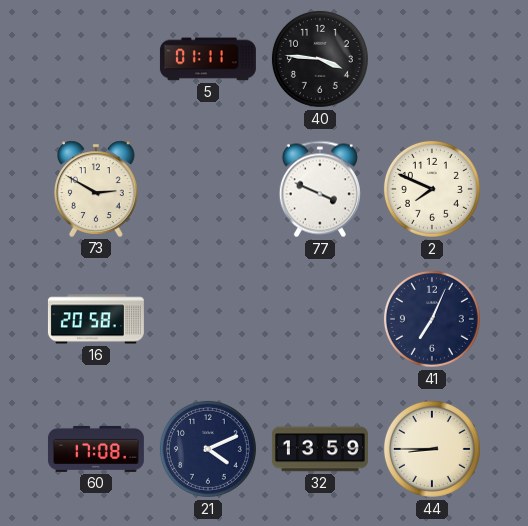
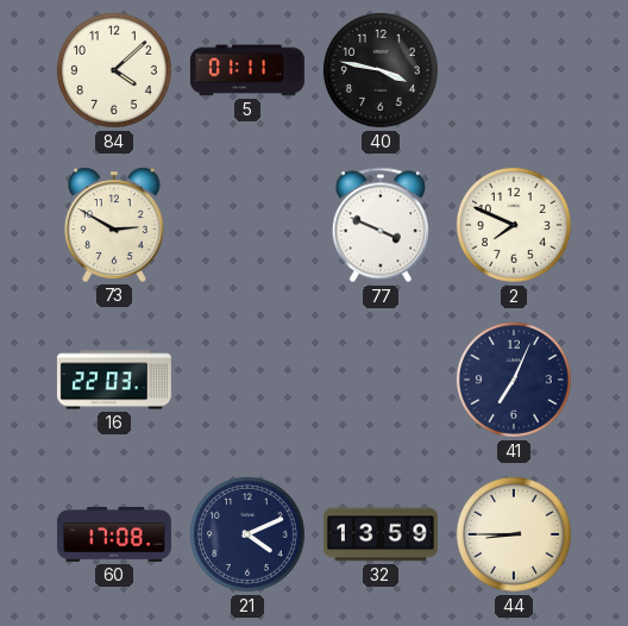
84: none -> 4:08 (114, 70)
40: 3:46 -> 3:47 (381, 70)
16: 20:58 -> 22:03 (114, 380)
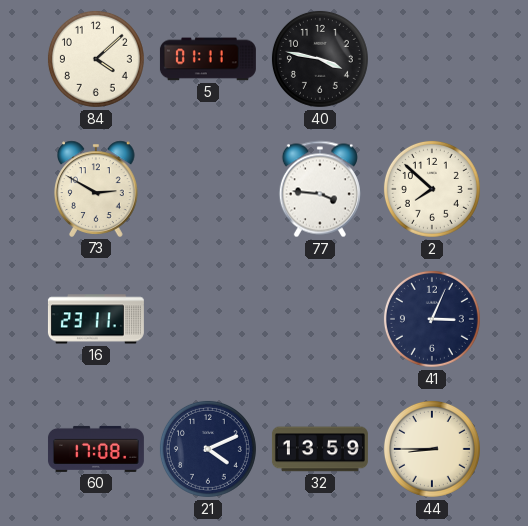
77: 3:49 -> 3:46 (320, 189)
2: 7:49 -> 7:52 (432, 189)
16: 22:03 -> 23:11 (96, 319)
41: 7:04 -> 3:04 (432, 319)
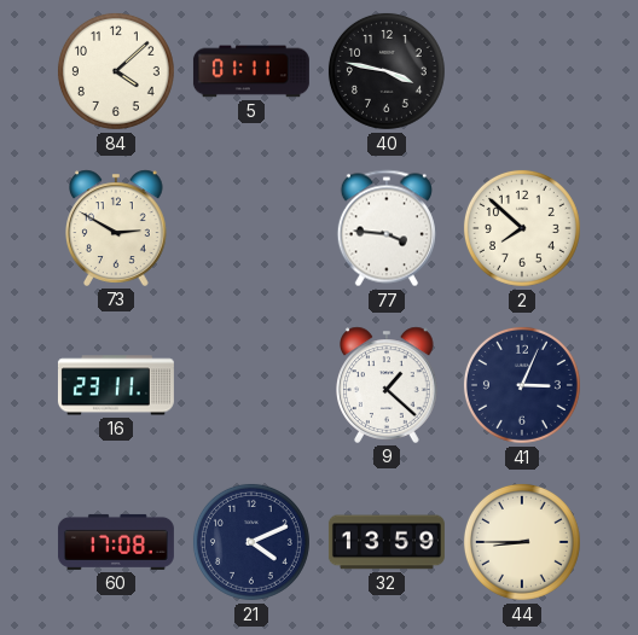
9: none -> 1:22 (388, 385)
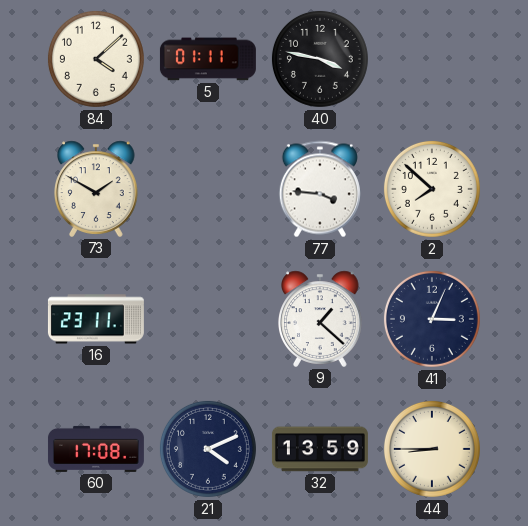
73: 2:50 -> 1:50 (97, 189)
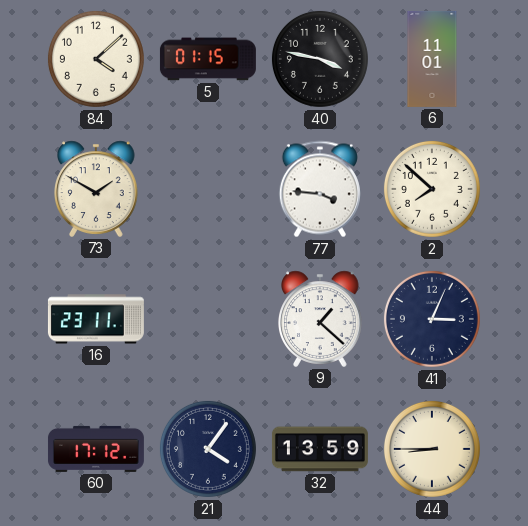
5: 01:11 -> 01:15 (208, 59)
6: none -> 11:01 (432, 59)
60: 17:08 -> 17:12 (96, 449)
21: 4:11 -> 4:06 (208, 449)
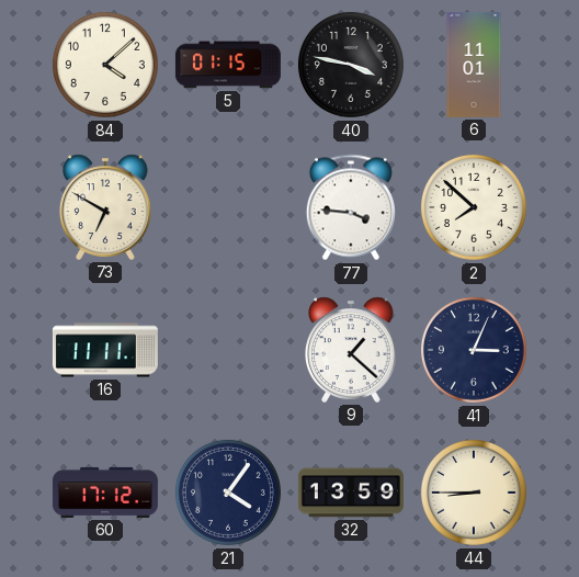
73: 1:50 -> 6:50 (106, 207)
16: 23:11 -> 11:11 (105, 350)
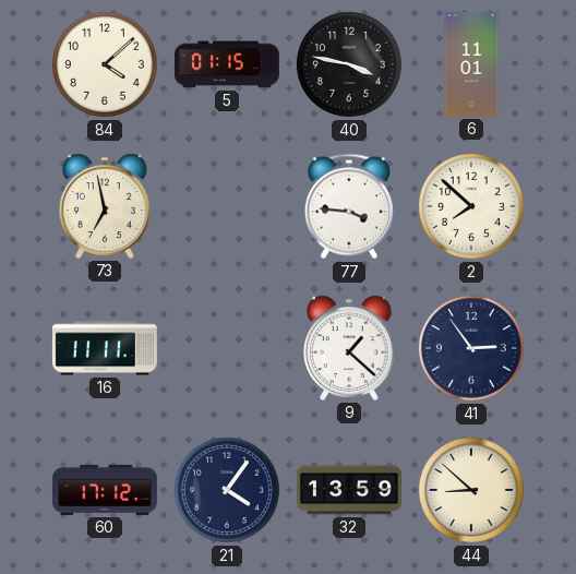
73: 6:50 -> 6:58 (106, 206)
41: 3:04 -> 2:54 (471, 348)
44: 8:45 -> 8:52 (471, 490)
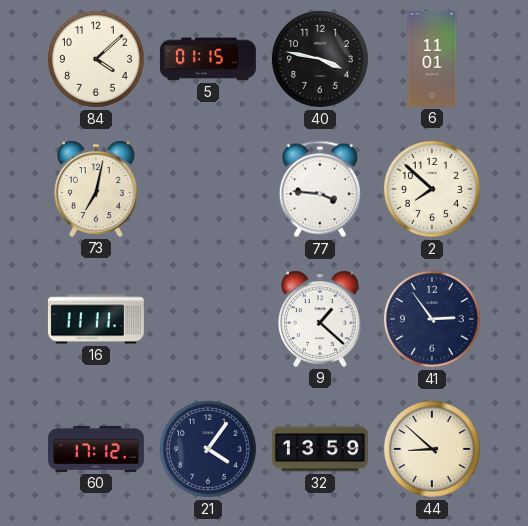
73: 6:58 -> 7:02 (97, 189)
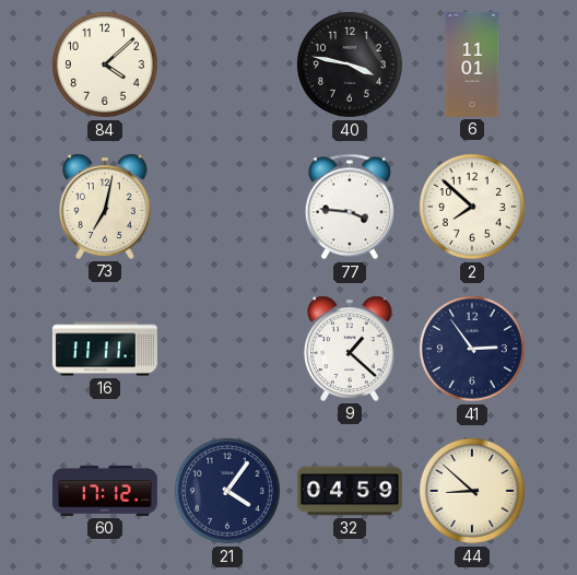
5: 01:15 -> none (208, 59)
32: 13:59 -> 04:59 (350, 491)
